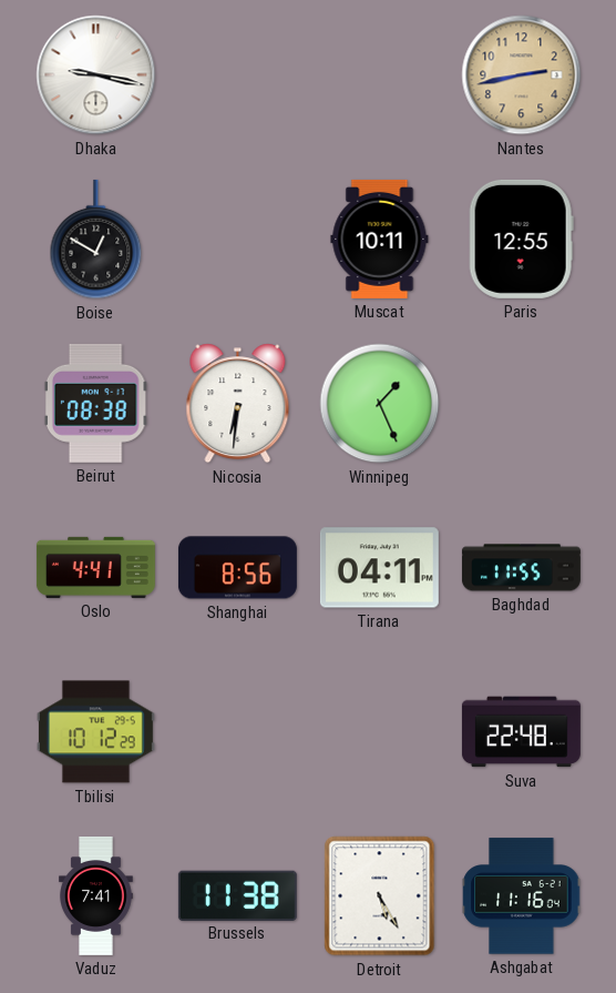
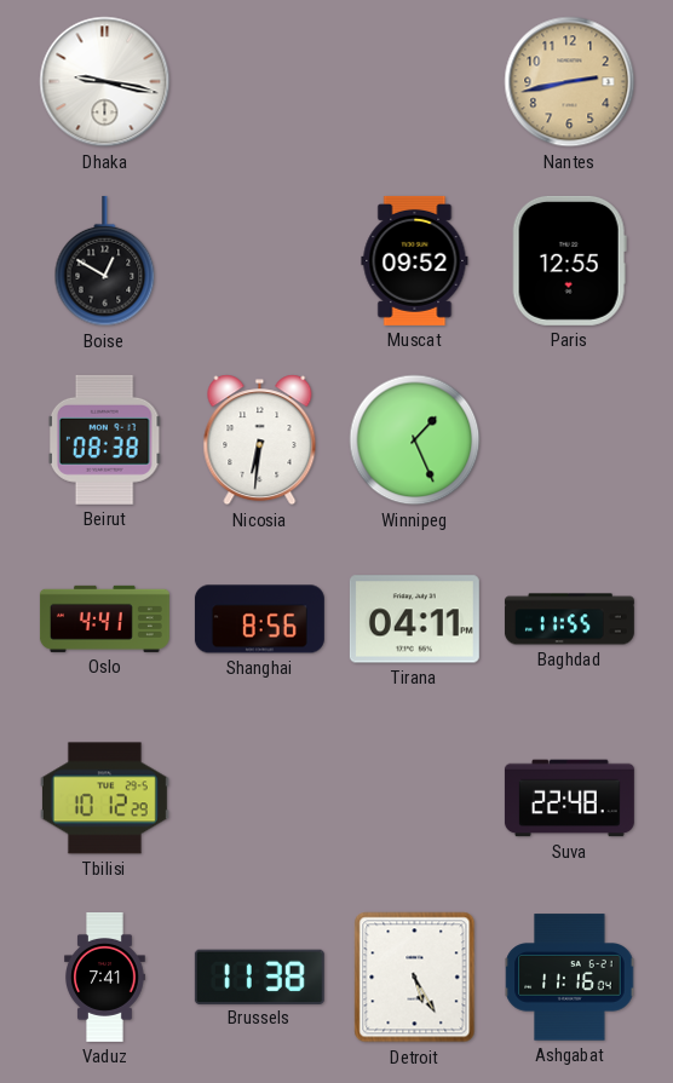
Muscat: 10:11 -> 09:52 (415, 260)
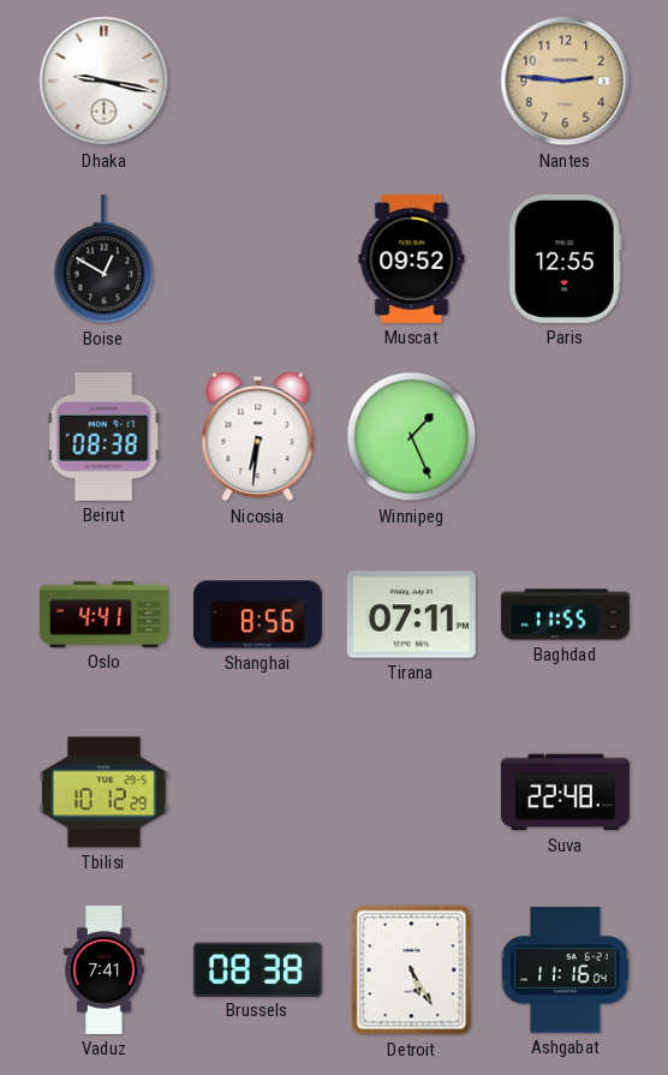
Nantes: 2:43 -> 2:46 (566, 82)
Tirana: 04:11 -> 07:11 (411, 615)
Brussels: 11:38 -> 08:38 (257, 969)
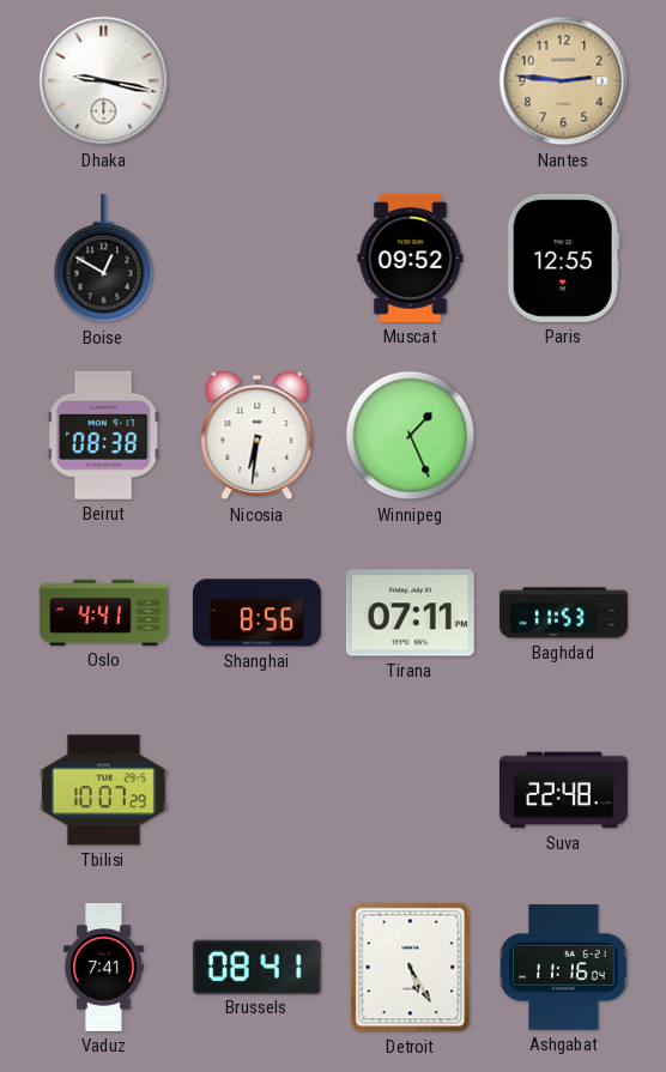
Baghdad: 11:55 -> 11:53 (563, 613)
Tbilisi: 10:12 -> 10:07 (103, 791)
Brussels: 08:38 -> 08:41 (256, 967)
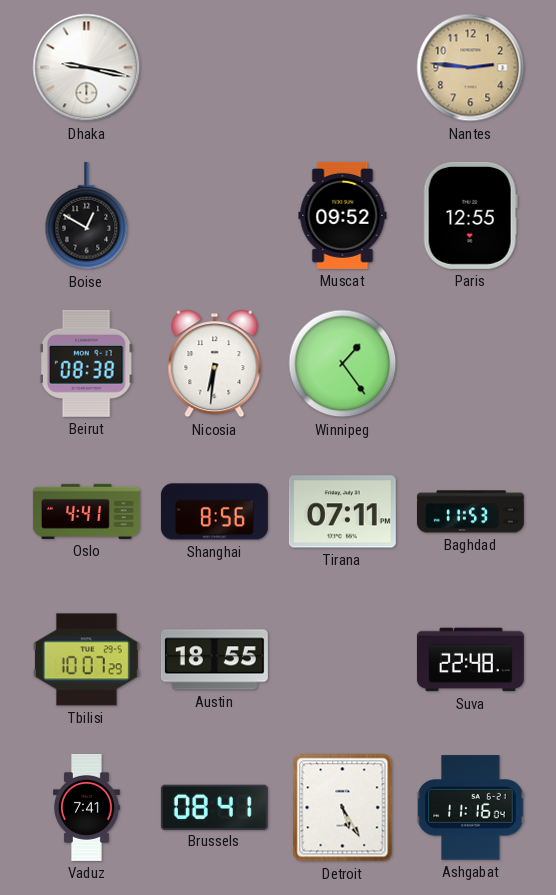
Winnipeg: 1:26 -> 1:24 (343, 364)
Austin: none -> 18:55 (214, 660)
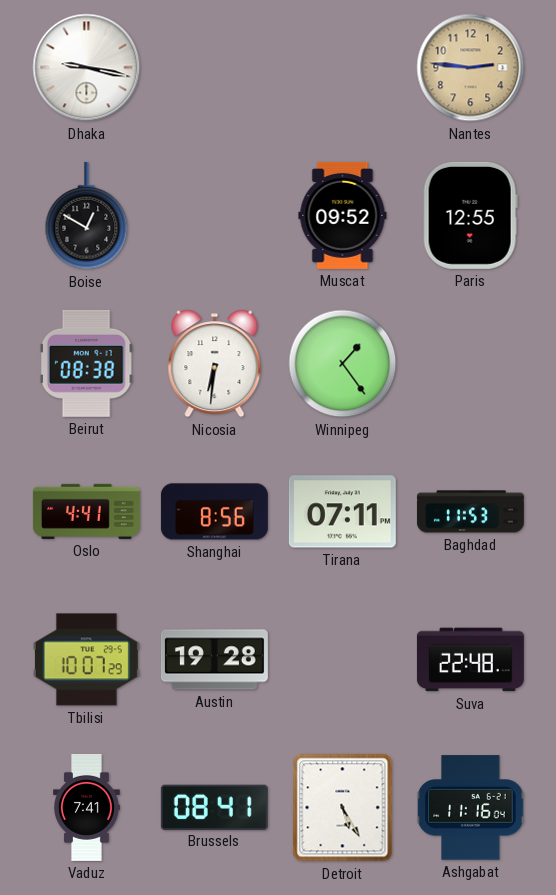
Austin: 18:55 -> 19:28 (214, 660)
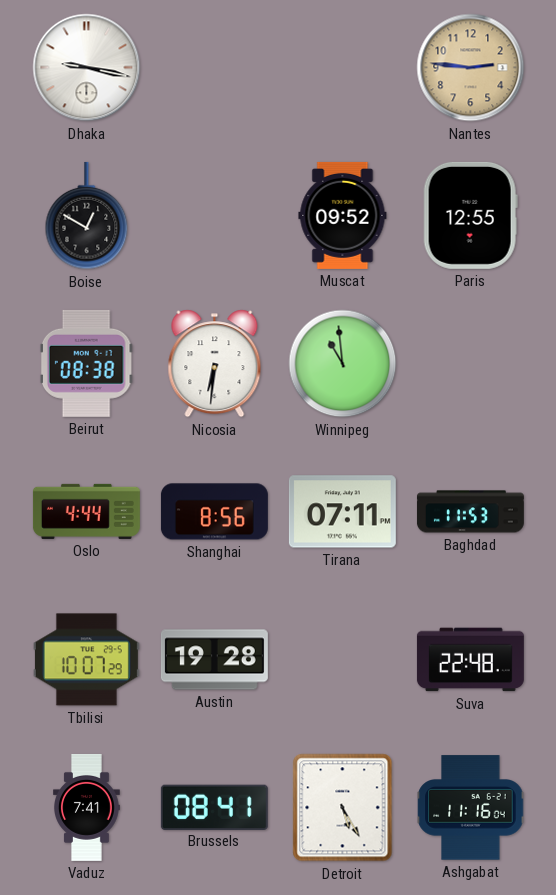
Winnipeg: 1:24 -> 10:59 (343, 364)
Oslo: 4:41 -> 4:44 (86, 511)
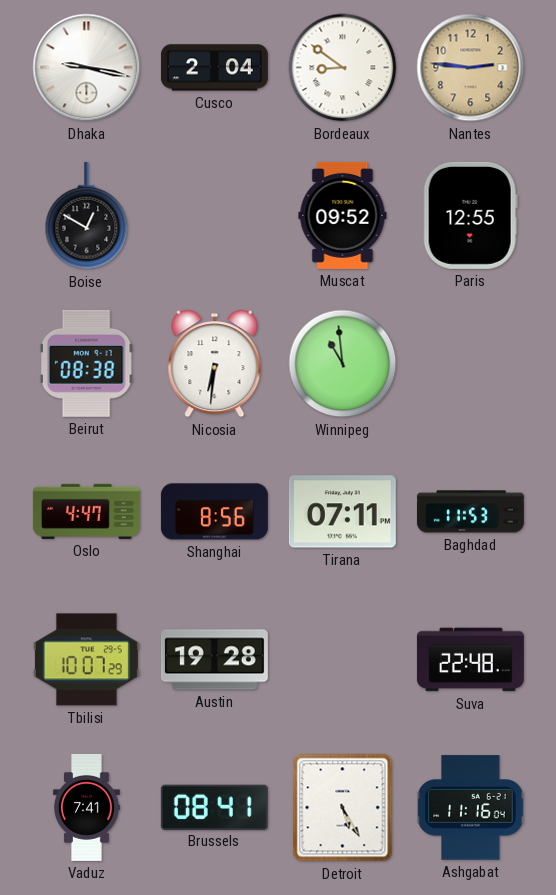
Cusco: none -> 2:04 (214, 68)
Bordeaux: none -> 8:51 (343, 68)
Oslo: 4:44 -> 4:47 (86, 511)
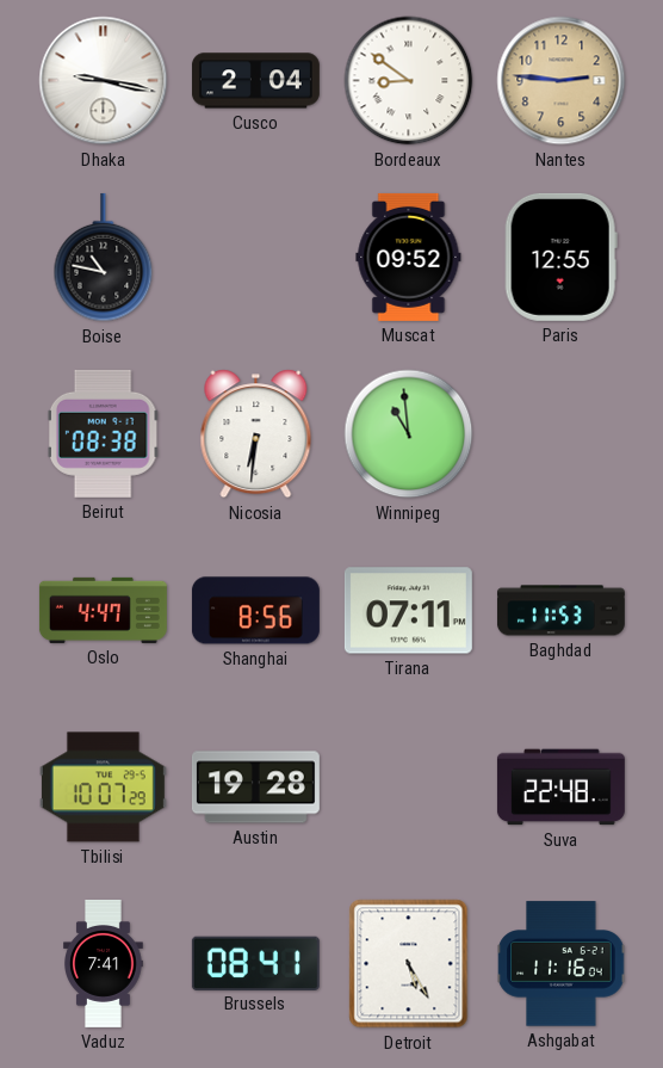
Boise: 12:50 -> 10:47 (104, 258)
